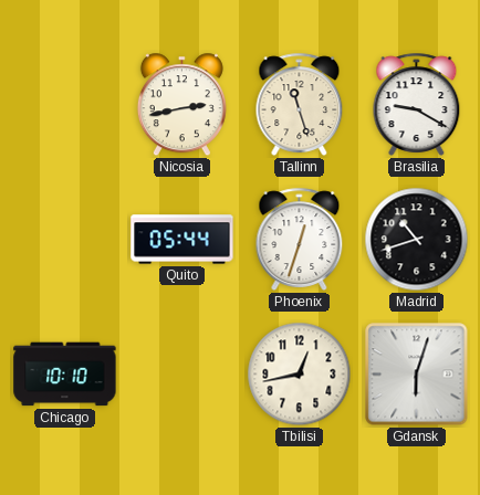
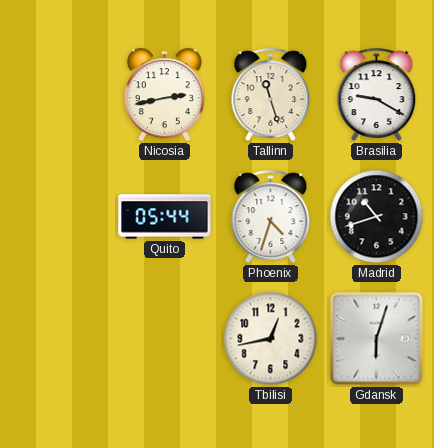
Phoenix: 12:33 -> 4:33 (271, 216)
Chicago: 10:10 -> none (65, 375)
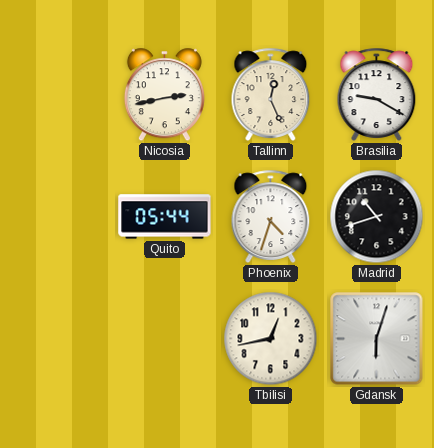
Tallinn: 11:27 -> 12:26 (271, 94)
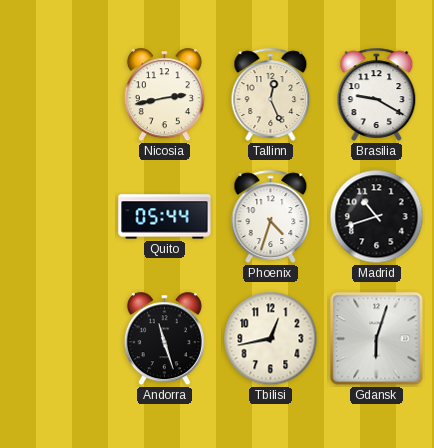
Andorra: none -> 11:27 (164, 339)
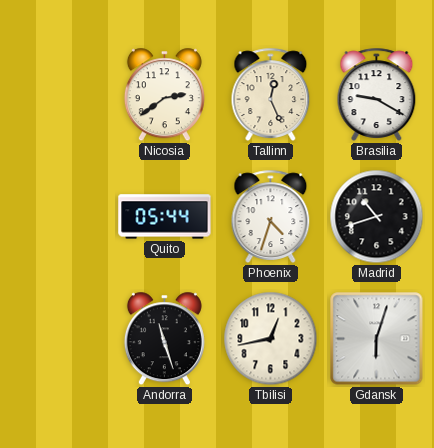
Nicosia: 2:43 -> 2:39 (164, 95)
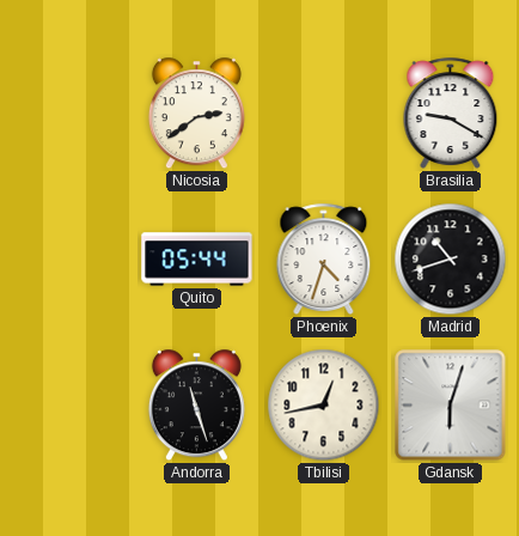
Tallinn: 12:26 -> none (271, 94)
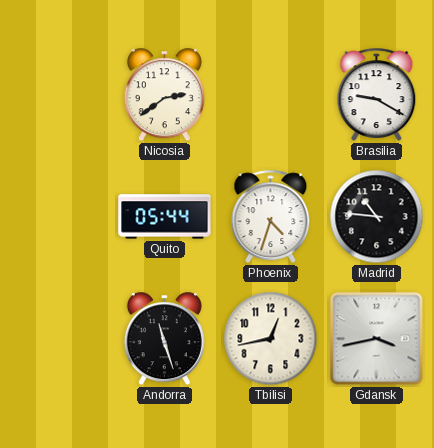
Madrid: 10:42 -> 10:46 (377, 217)
Gdansk: 6:03 -> 3:43 (377, 339)
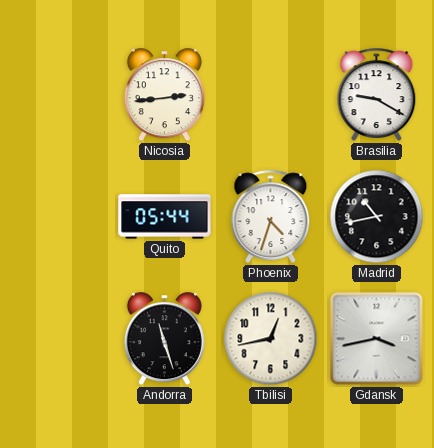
Nicosia: 2:39 -> 2:44 (164, 95)
Madrid: 10:46 -> 10:43 (377, 217)
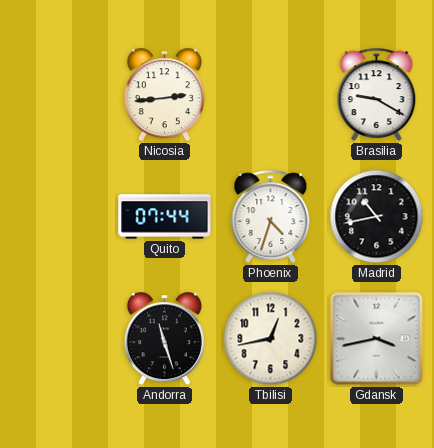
Quito: 05:44 -> 07:44 (165, 217)
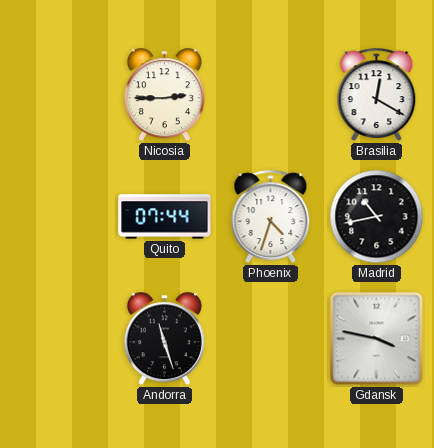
Nicosia: 2:44 -> 2:45 (164, 95)
Brasilia: 9:20 -> 12:20 (377, 94)
Tbilisi: 12:43 -> none (271, 339)
Gdansk: 3:43 -> 3:47 (377, 339)
